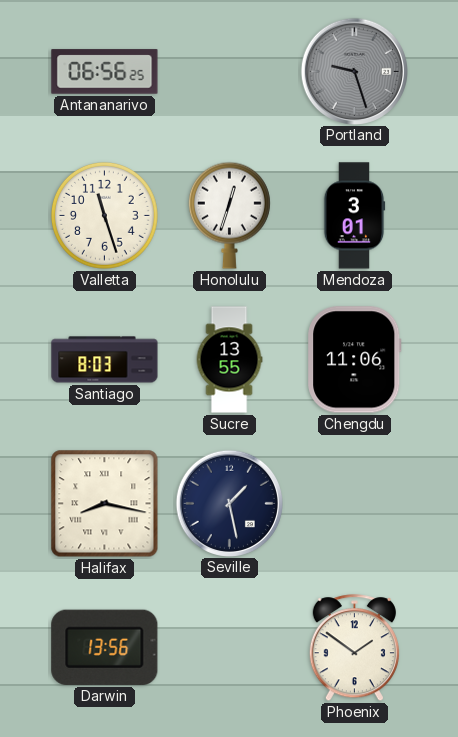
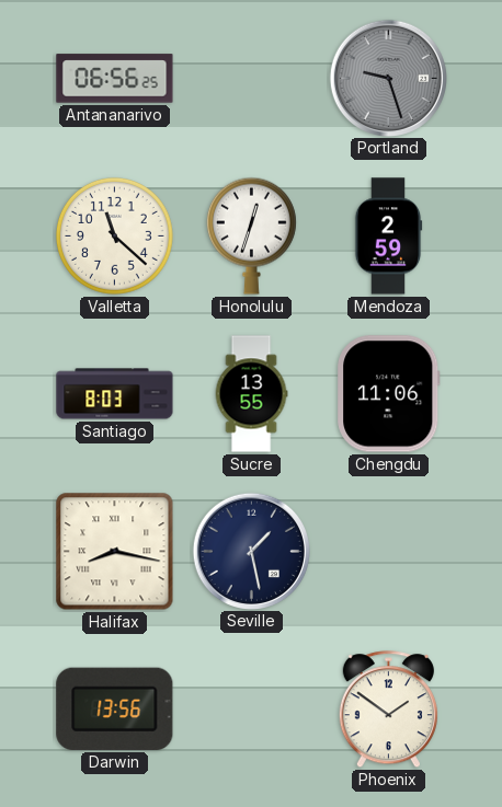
Valletta: 11:27 -> 11:22 (114, 235)
Mendoza: 3:01 -> 2:59 (388, 237)
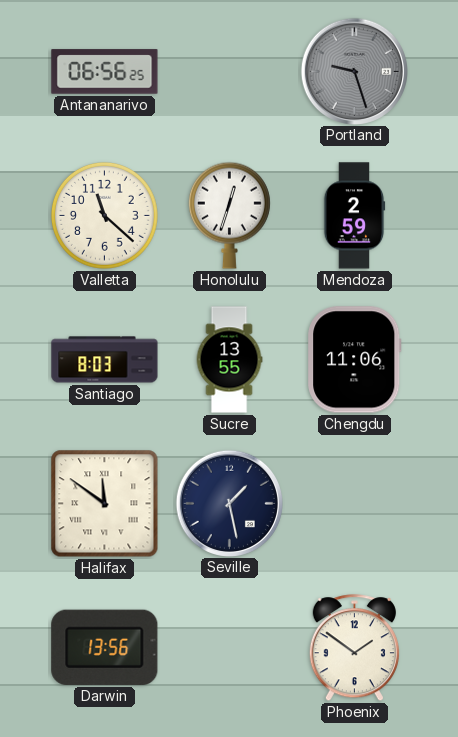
Halifax: 8:17 -> 11:51 (105, 504)
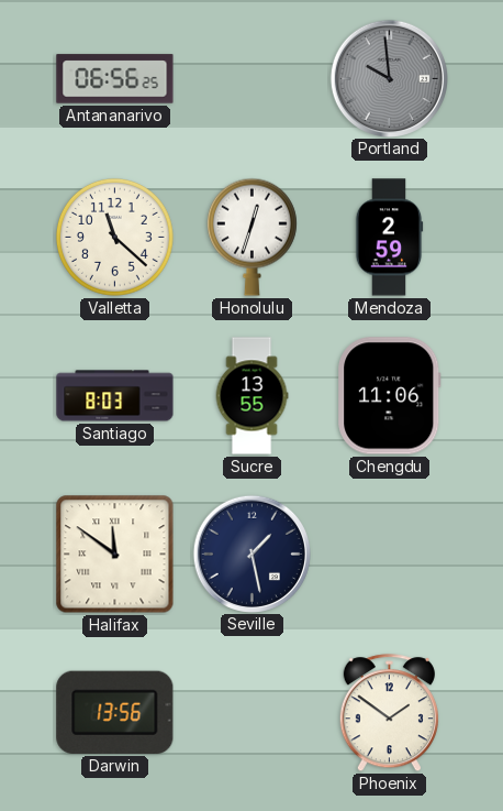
Portland: 9:27 -> 9:59 (389, 78)
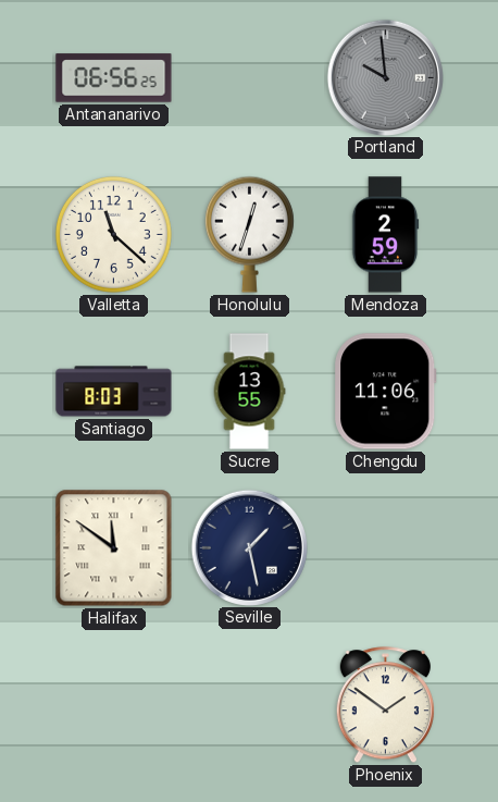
Darwin: 13:56 -> none (115, 712)
